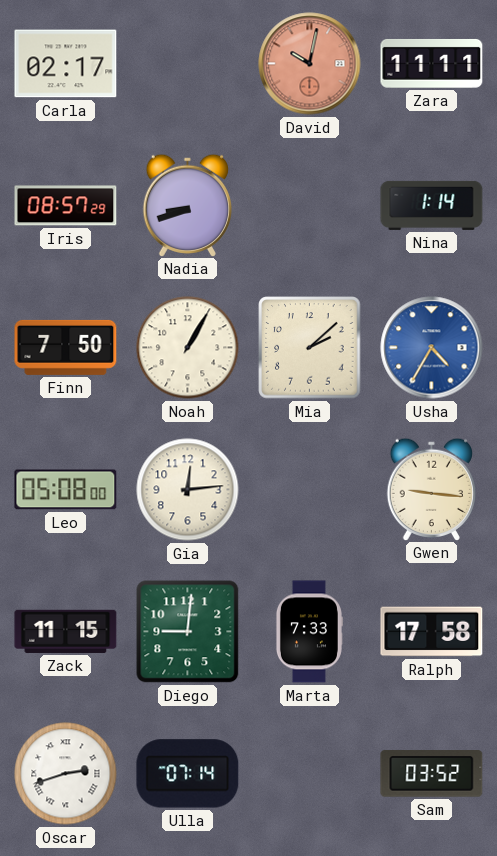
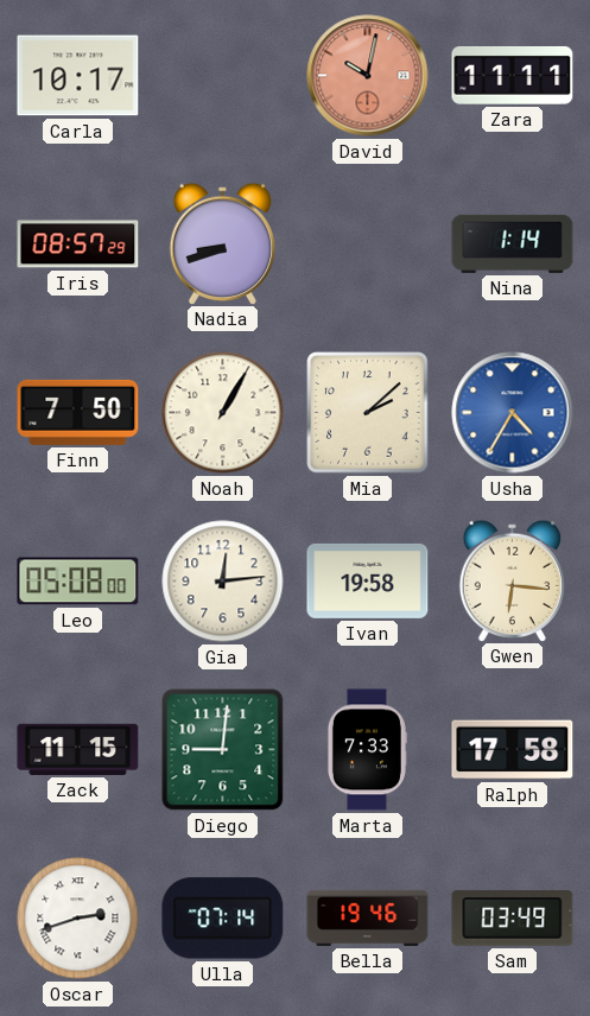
Carla: 02:17 -> 10:17 (78, 76)
Ivan: none -> 19:58 (368, 580)
Gwen: 9:16 -> 6:16 (512, 580)
Bella: none -> 19:46 (368, 917)
Sam: 03:52 -> 03:49 (513, 919)
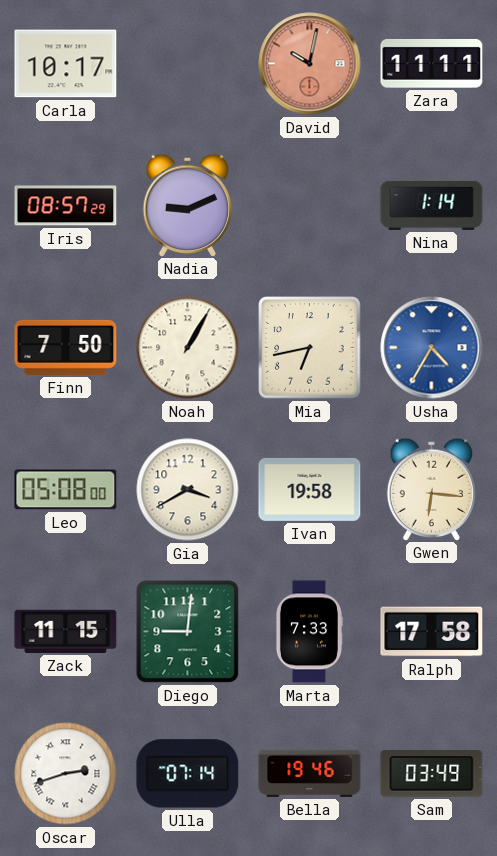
Nadia: 8:42 -> 9:11 (187, 205)
Mia: 2:08 -> 6:43 (310, 348)
Gia: 12:14 -> 3:40 (188, 490)
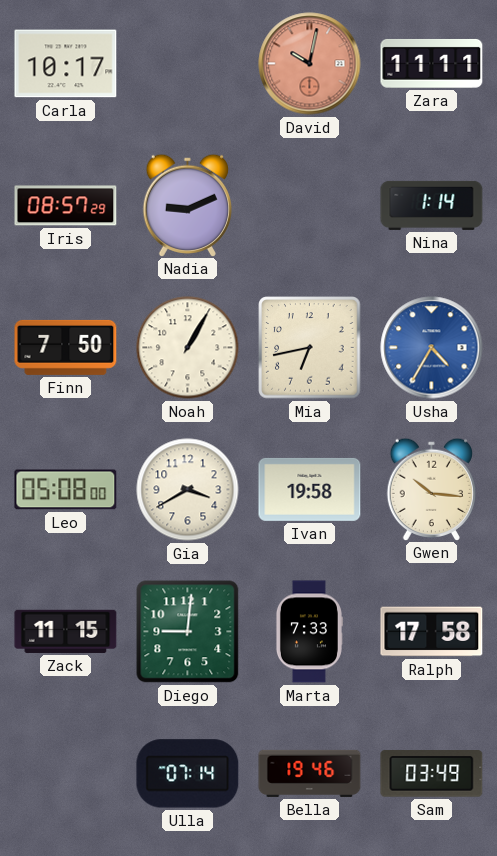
Gwen: 6:16 -> 10:16 (431, 489)
Oscar: 2:42 -> none (66, 774)
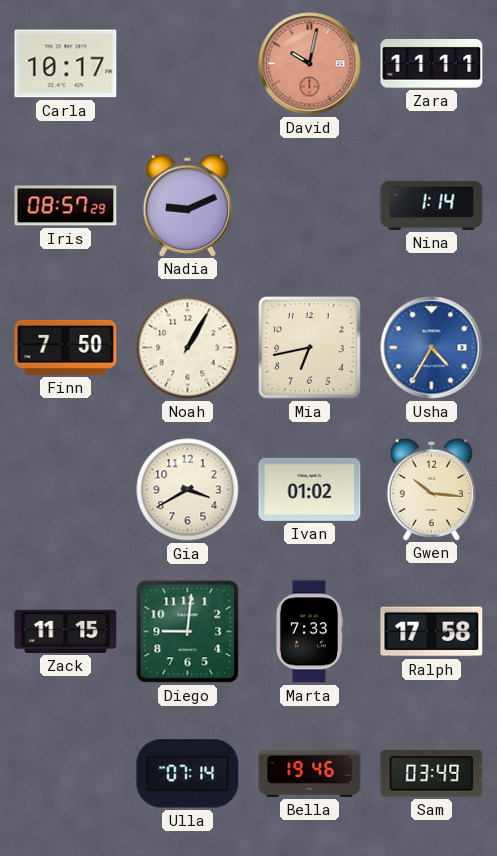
Leo: 05:08 -> none (66, 490)
Ivan: 19:58 -> 01:02 (310, 489)
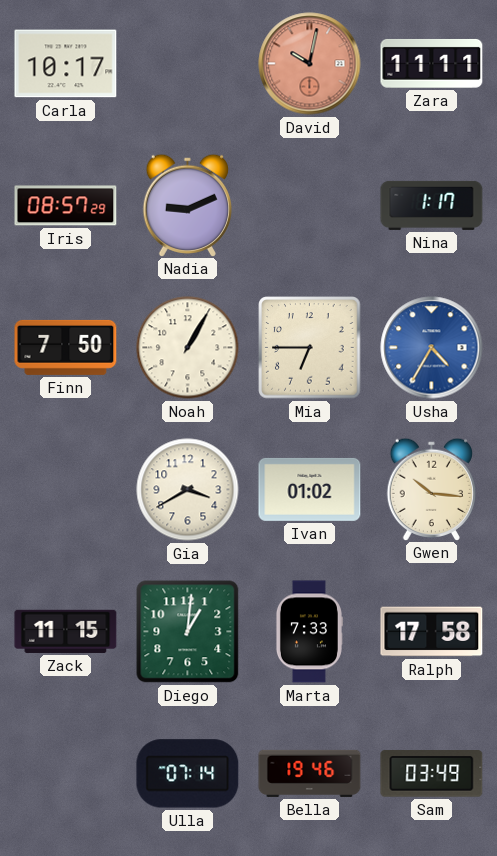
Nina: 1:14 -> 1:17 (432, 205)
Mia: 6:43 -> 6:45 (310, 348)
Diego: 9:01 -> 1:01 (188, 632)
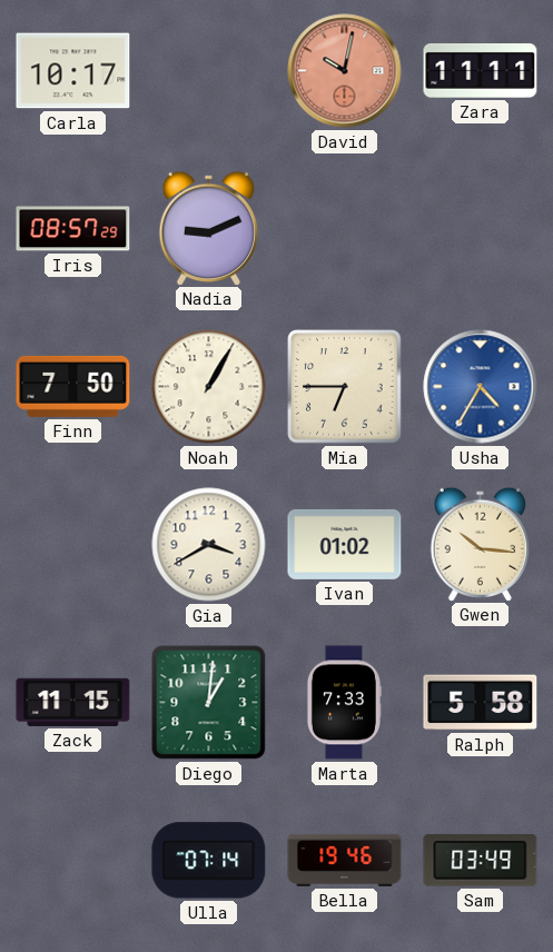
Nina: 1:17 -> none (432, 205)
Ralph: 17:58 -> 5:58 (481, 703)
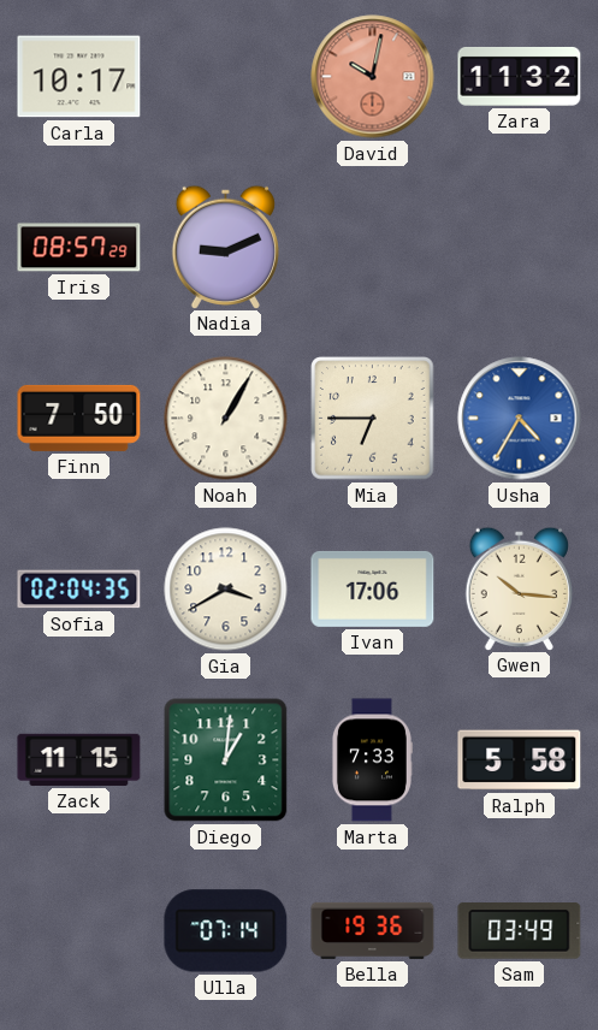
Zara: 11:11 -> 11:32 (520, 76)
Sofia: none -> 02:04 (79, 590)
Ivan: 01:02 -> 17:06 (373, 588)
Bella: 19:46 -> 19:36 (373, 930)
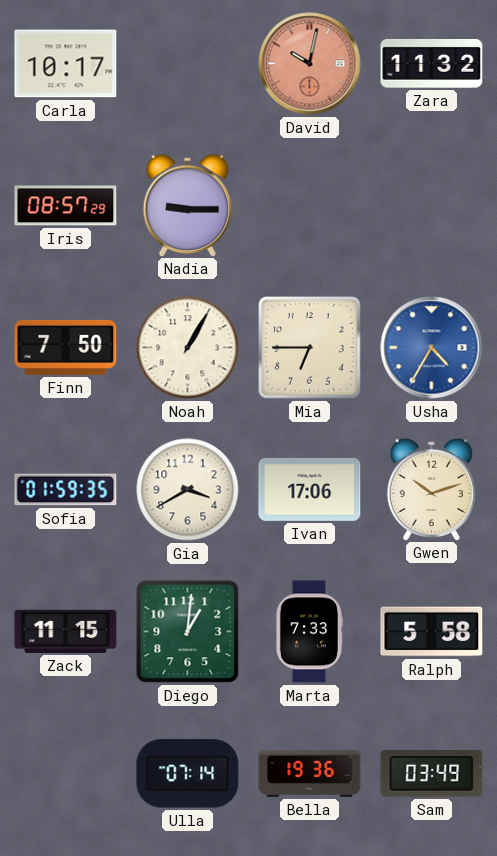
Nadia: 9:11 -> 9:15 (187, 205)
Sofia: 02:04 -> 01:59 (66, 490)
Gwen: 10:16 -> 10:12 (431, 489)
